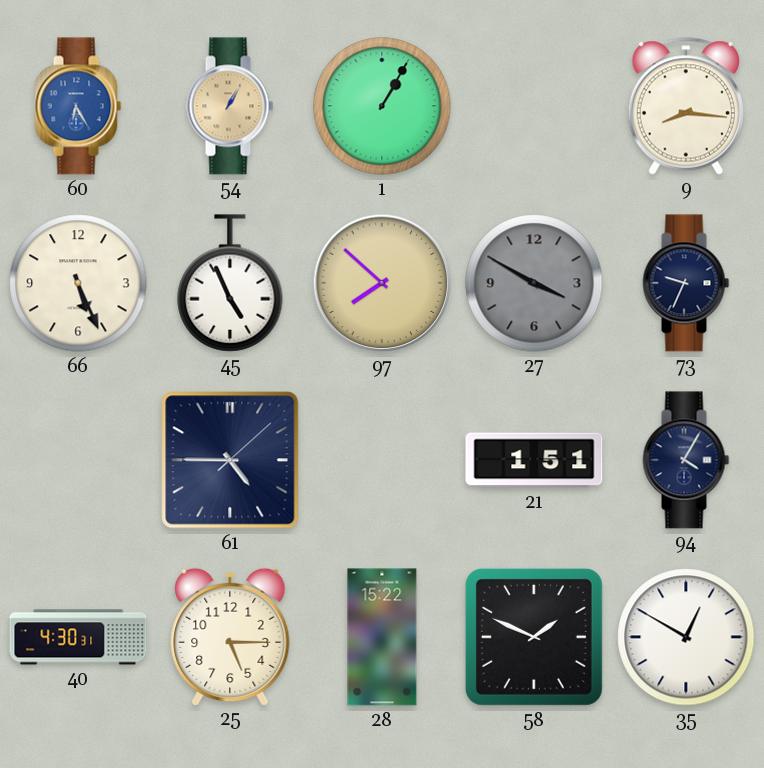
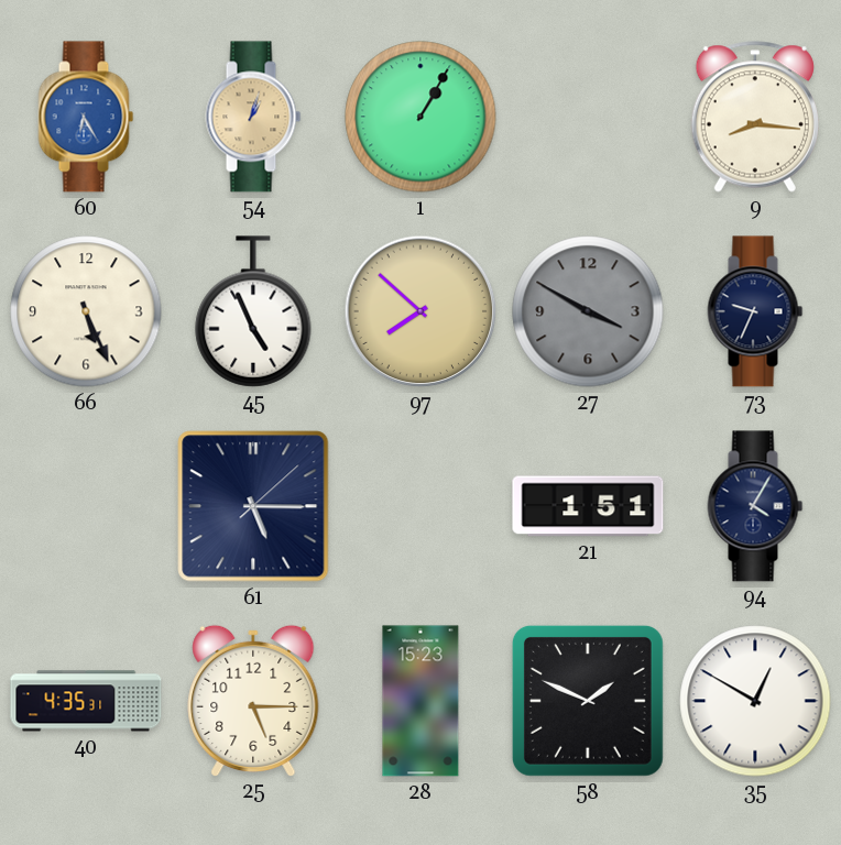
54: 1:05 -> 1:03 (253, 117)
61: 4:45 -> 5:15 (253, 506)
40: 4:30 -> 4:35 (86, 701)
28: 15:22 -> 15:23 (420, 701)
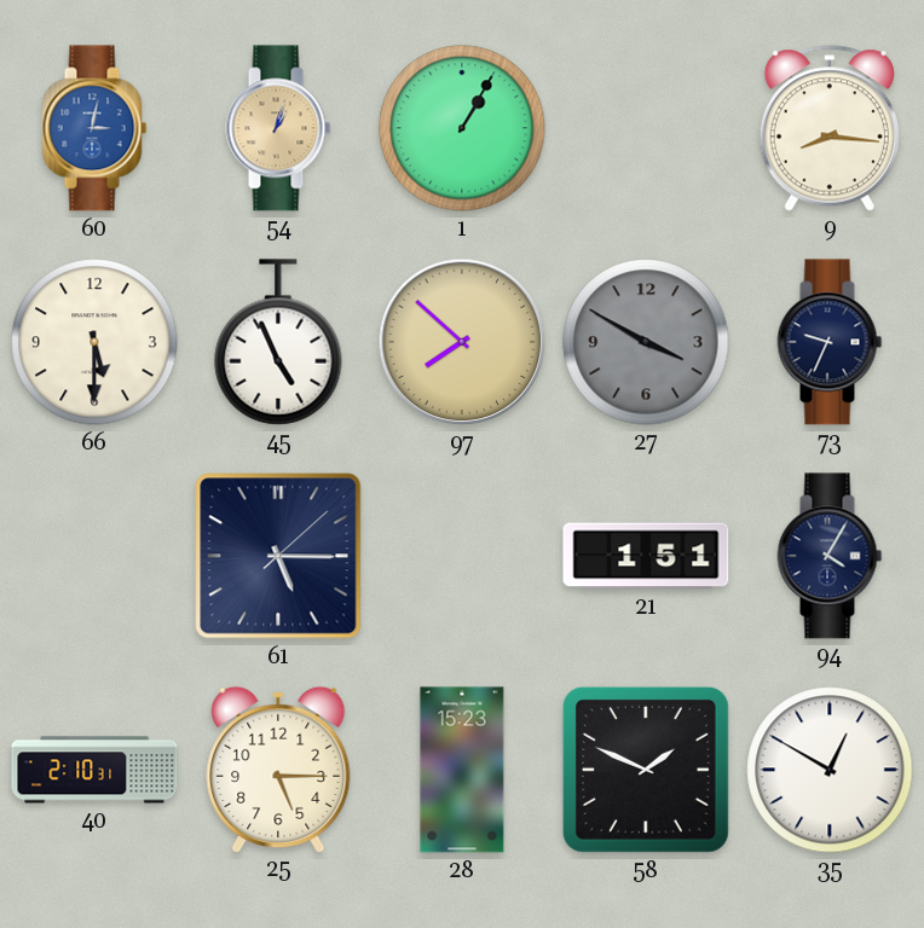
60: 6:25 -> 3:02 (94, 128)
66: 5:26 -> 5:30 (94, 342)
40: 4:35 -> 2:10 (94, 770)
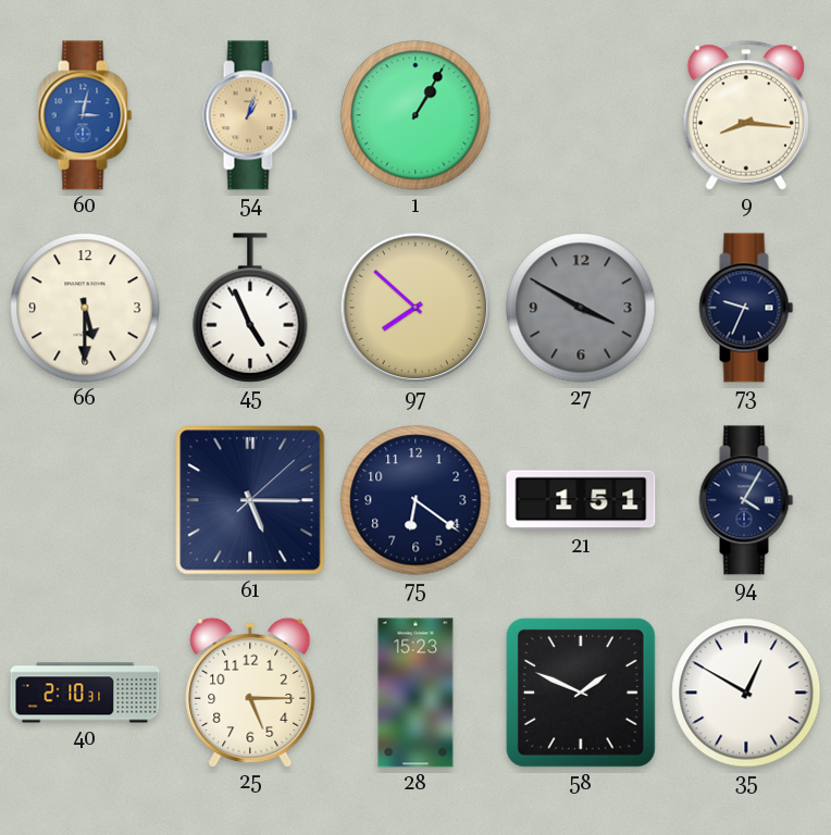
75: none -> 6:21 (415, 500)
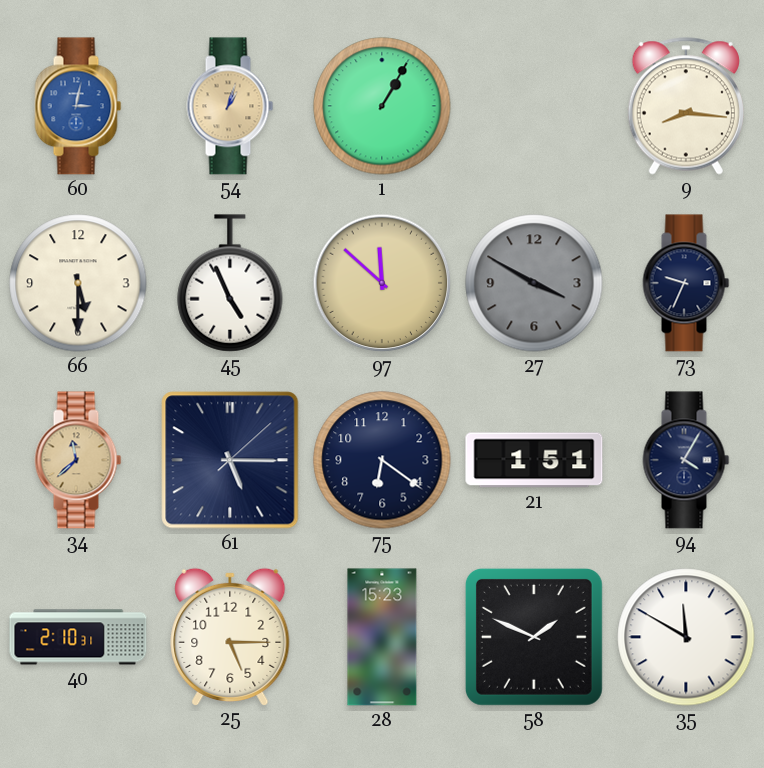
97: 7:52 -> 11:52 (382, 283)
34: none -> 11:38 (78, 460)
35: 12:50 -> 11:50 (686, 637)
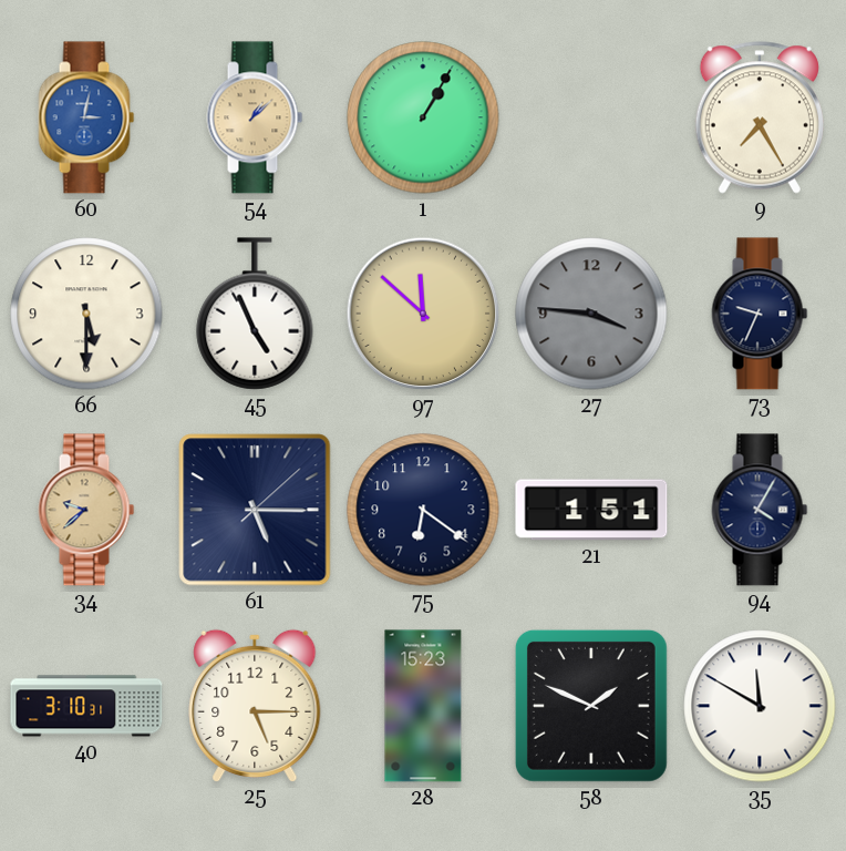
54: 1:03 -> 1:08 (255, 117)
9: 8:16 -> 7:25 (760, 117)
27: 3:50 -> 3:46 (591, 314)
34: 11:38 -> 9:38 (86, 510)
40: 2:10 -> 3:10 (86, 706)
